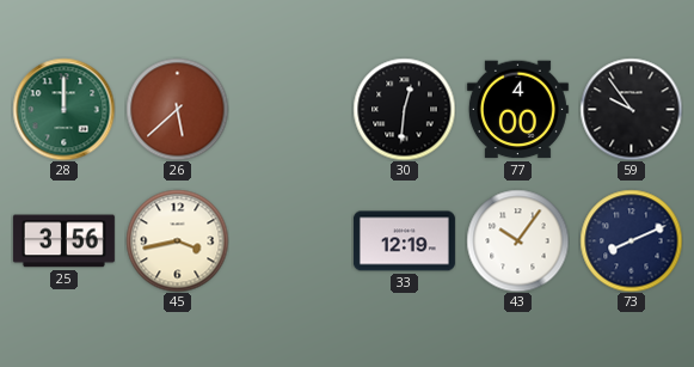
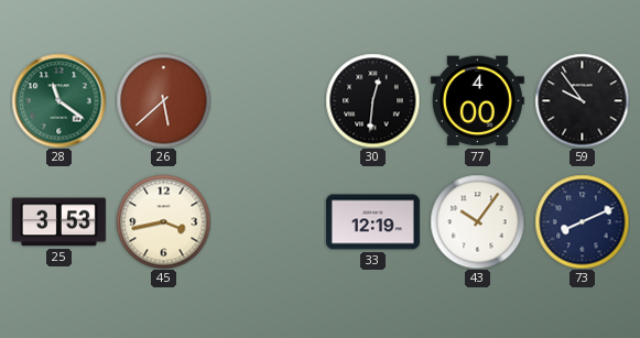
28: 12:00 -> 11:21 (58, 100)
25: 3:56 -> 3:53 (58, 222)
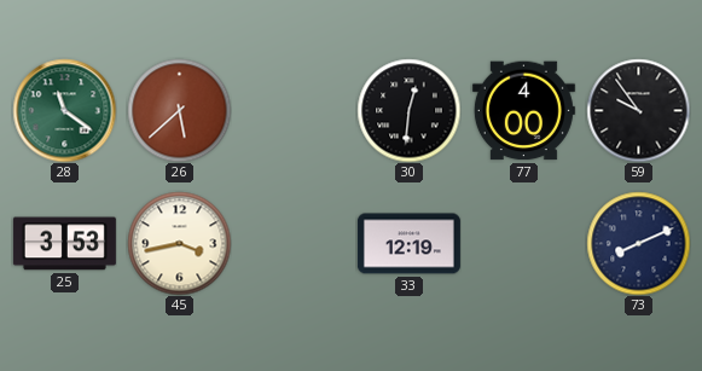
43: 10:06 -> none (477, 221)
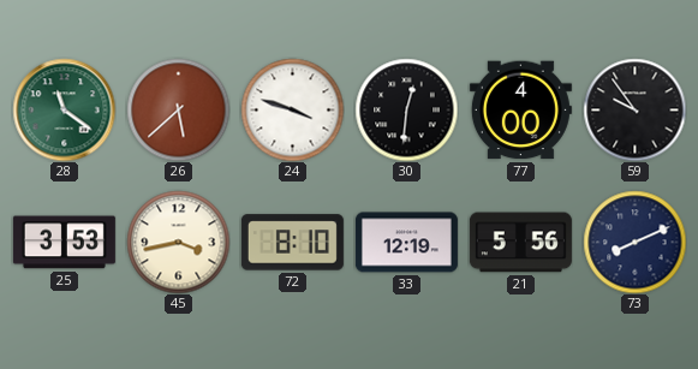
24: none -> 3:48 (292, 109)
72: none -> 8:10 (292, 243)
21: none -> 5:56 (520, 243)
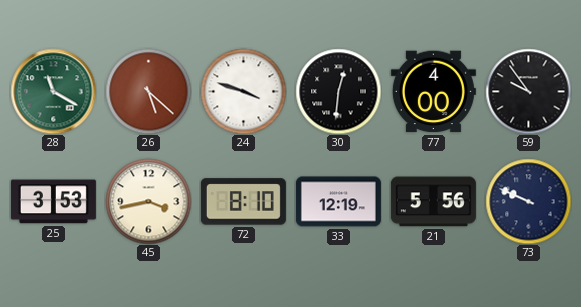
28: 11:21 -> 11:20 (53, 91)
26: 5:38 -> 5:22 (148, 91)
73: 8:11 -> 9:49 (528, 201)
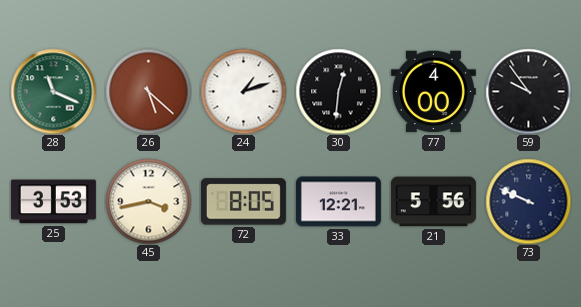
28: 11:20 -> 11:19 (53, 91)
24: 3:48 -> 1:12 (243, 91)
72: 8:10 -> 8:05 (243, 202)
33: 12:19 -> 12:21 (338, 202)
